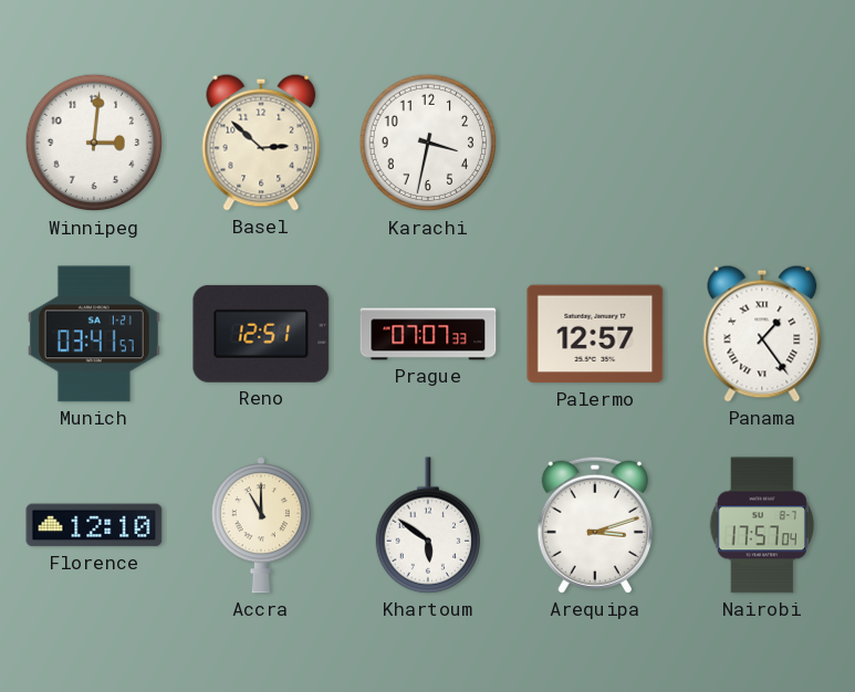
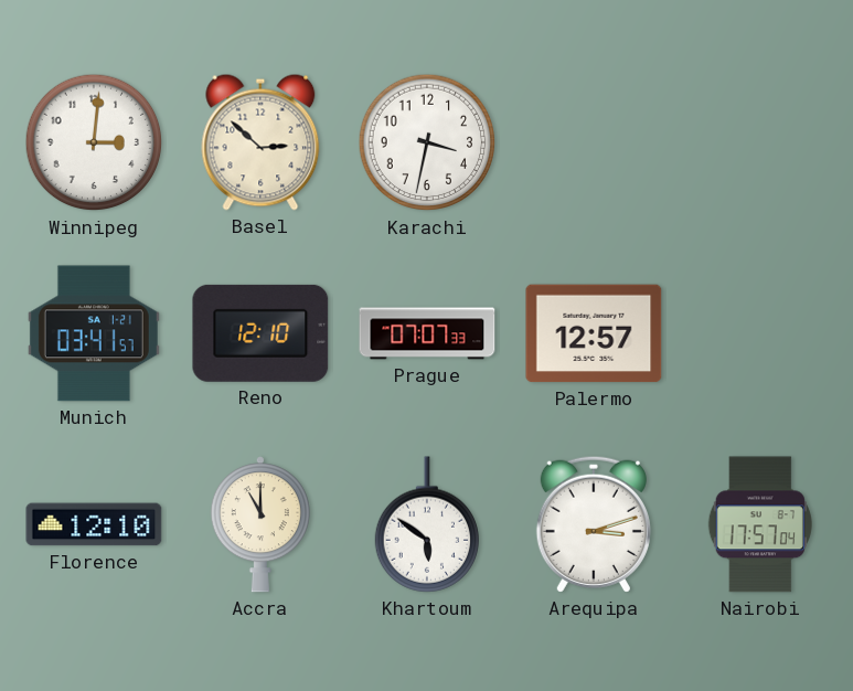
Reno: 12:51 -> 12:10 (260, 333)
Panama: 1:24 -> none (762, 334)
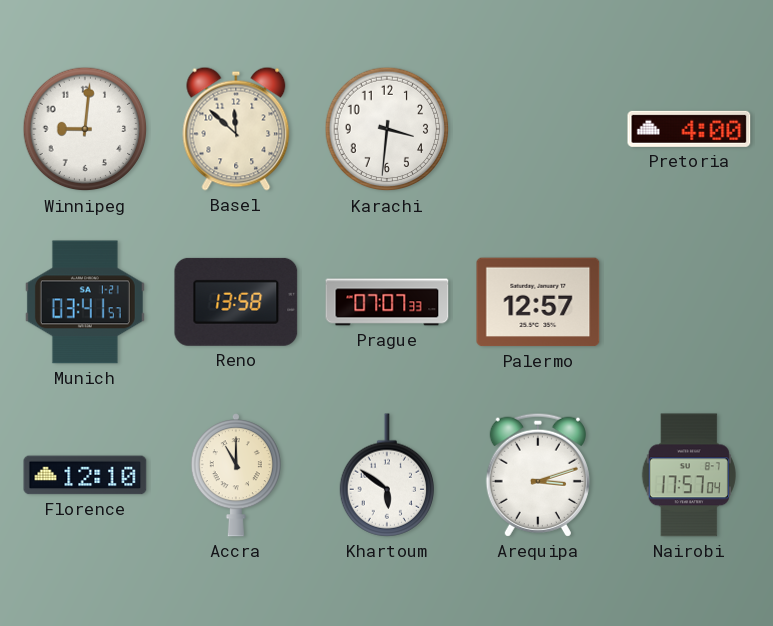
Winnipeg: 3:01 -> 9:01 (85, 129)
Basel: 2:52 -> 11:52 (236, 129)
Karachi: 3:32 -> 3:31 (387, 129)
Pretoria: none -> 4:00 (689, 129)
Reno: 12:10 -> 13:58 (236, 302)
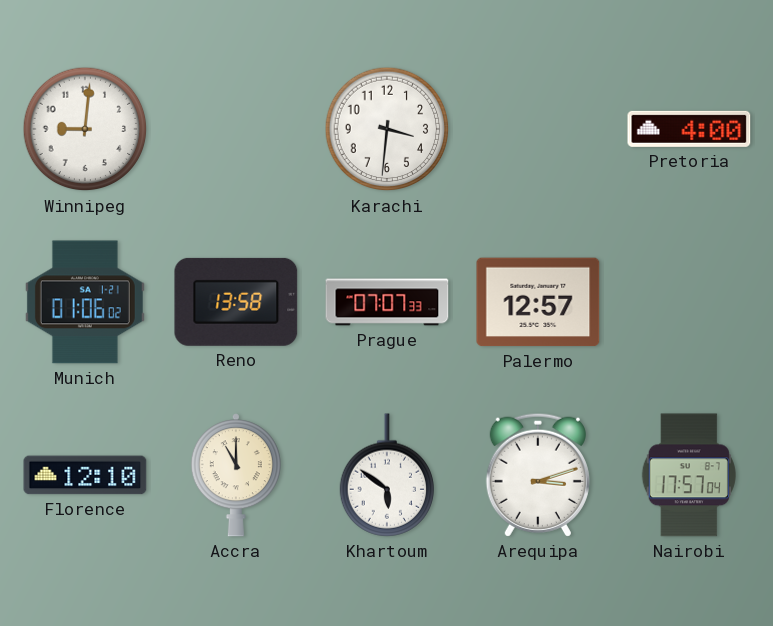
Basel: 11:52 -> none (236, 129)
Munich: 03:41 -> 01:06 (85, 302)
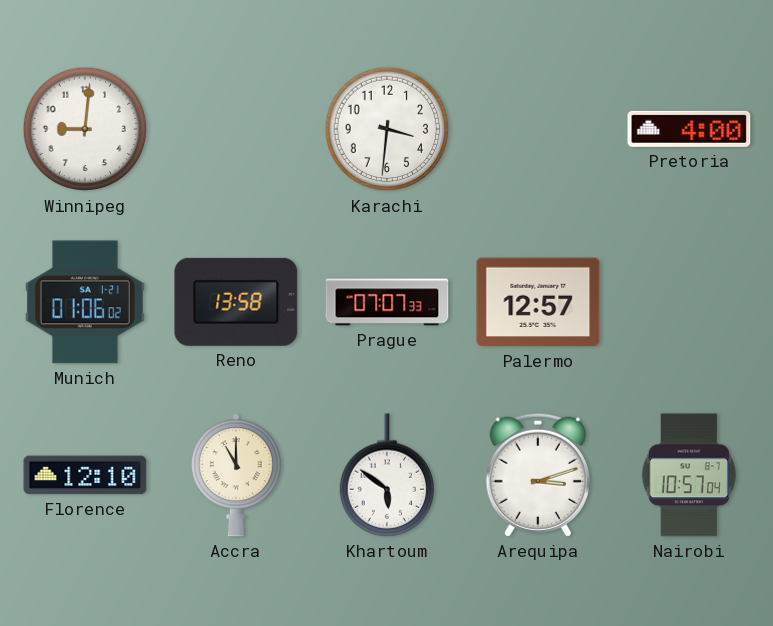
Nairobi: 17:57 -> 10:57 (689, 475)
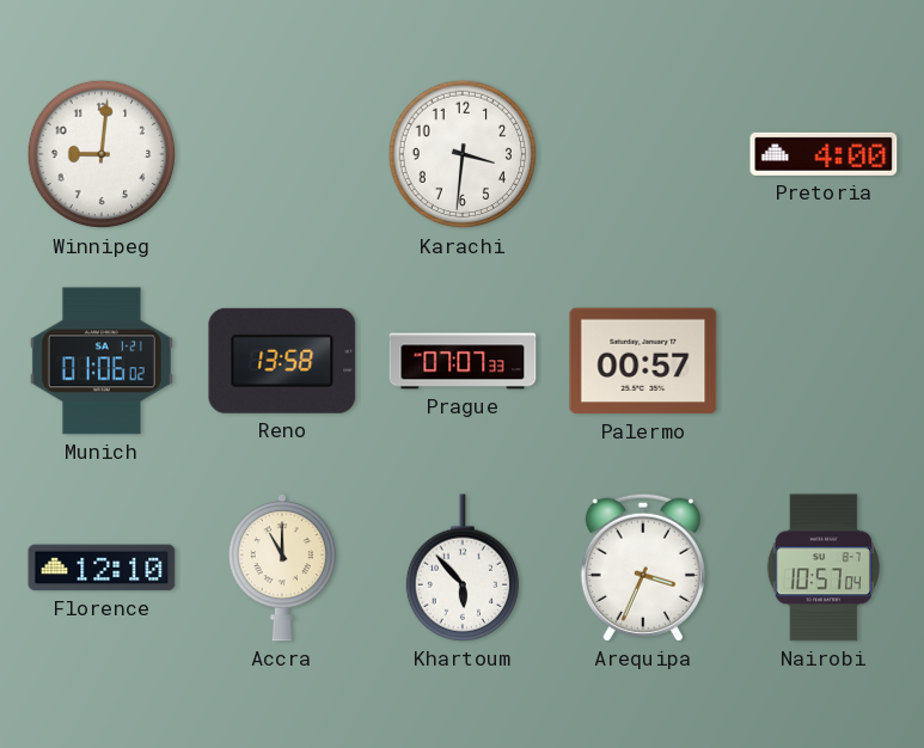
Palermo: 12:57 -> 00:57 (643, 361)
Khartoum: 5:51 -> 5:53 (461, 568)
Arequipa: 3:12 -> 3:34 (643, 568)
